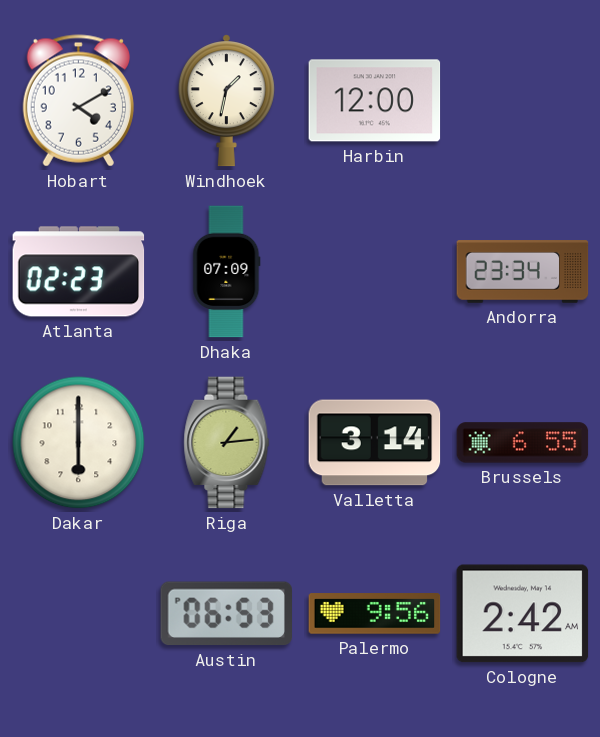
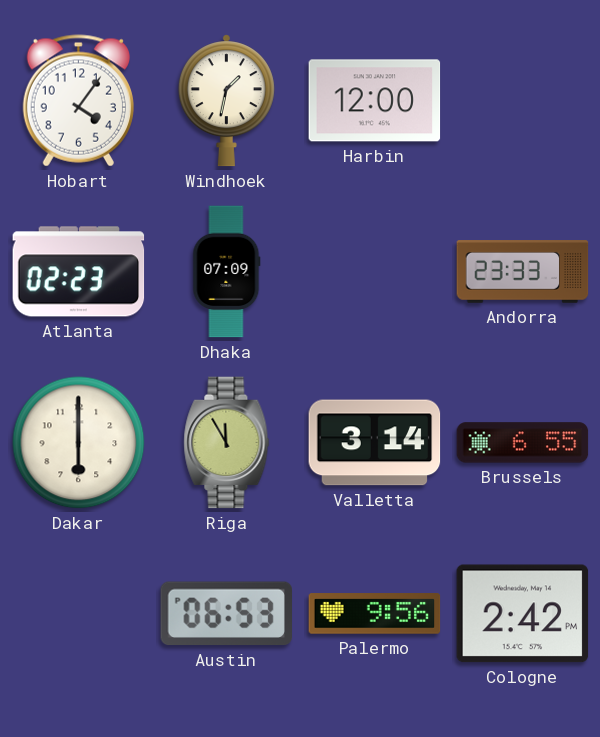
Hobart: 4:10 -> 4:06 (78, 101)
Andorra: 23:34 -> 23:33 (523, 272)
Riga: 1:14 -> 11:55 (227, 443)
Cologne: 2:42 AM -> 2:42 PM (523, 614)
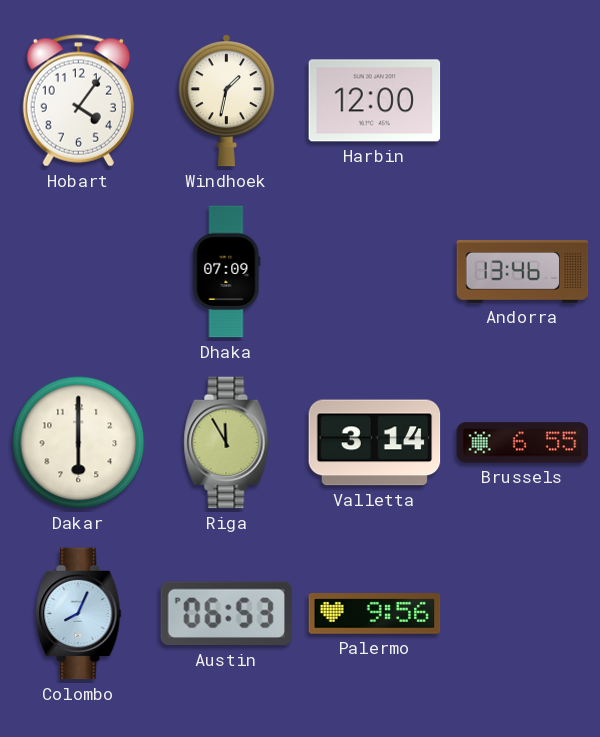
Atlanta: 02:23 -> none (79, 272)
Andorra: 23:33 -> 13:46 (523, 272)
Colombo: none -> 8:04 (79, 614)
Cologne: 2:42 -> none (523, 614)
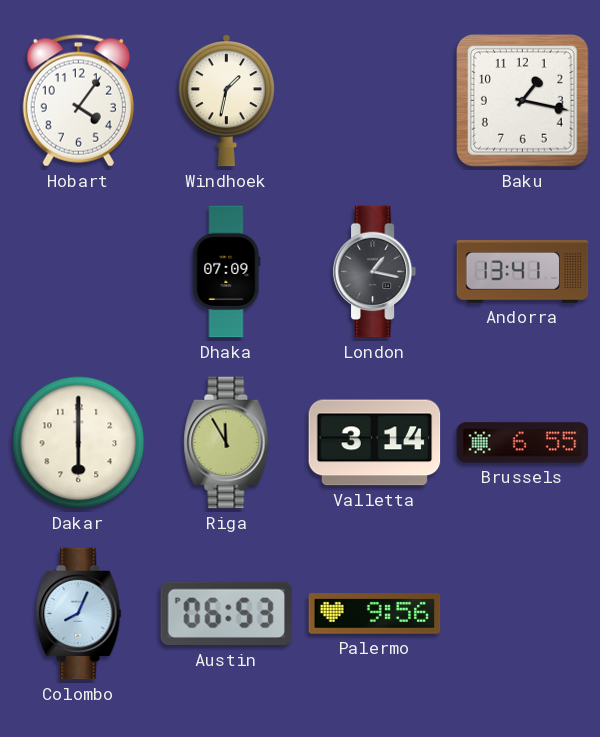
Harbin: 12:00 -> none (375, 101)
Baku: none -> 1:17 (523, 101)
London: none -> 1:17 (375, 272)
Andorra: 13:46 -> 13:41 (523, 272)
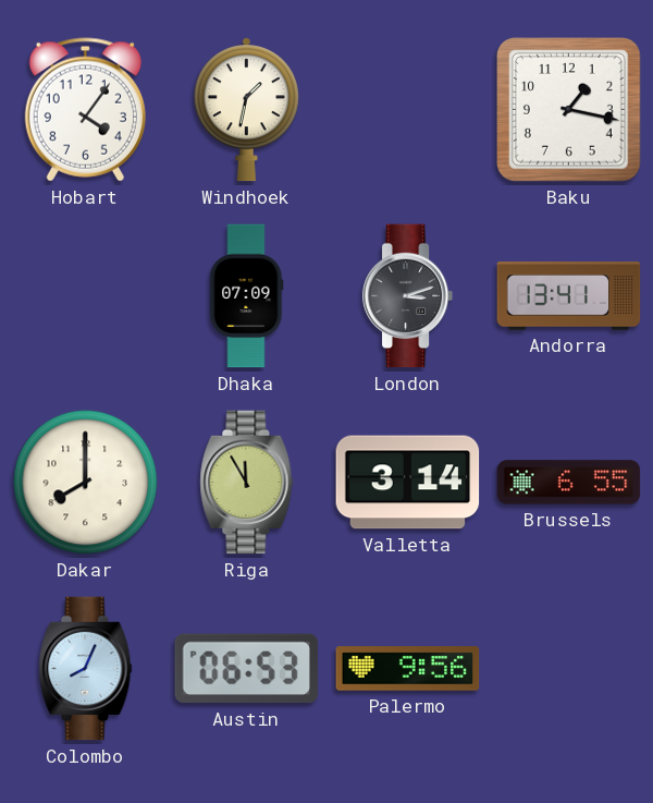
London: 1:17 -> 3:12 (408, 296)
Dakar: 6:00 -> 8:00 (86, 483)
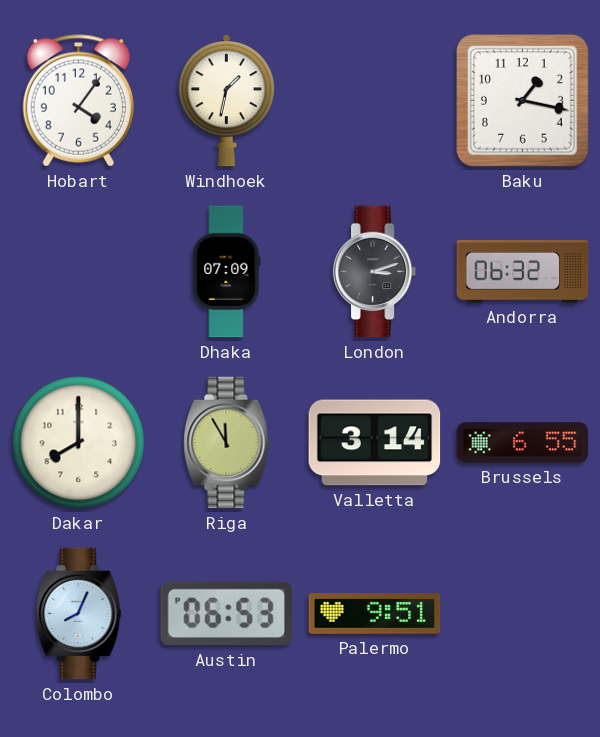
Andorra: 13:41 -> 06:32 (523, 272)
Palermo: 9:56 -> 9:51 (375, 614)
